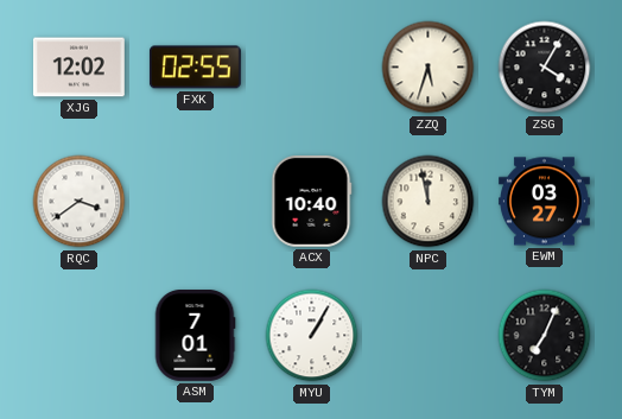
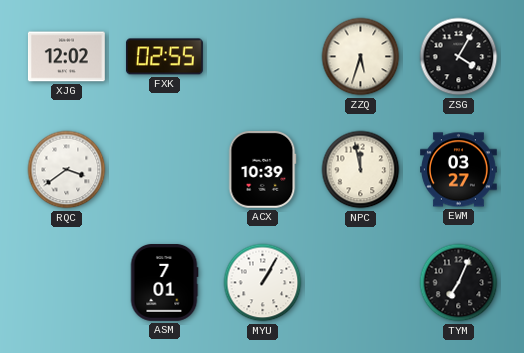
ACX: 10:40 -> 10:39 (263, 169)
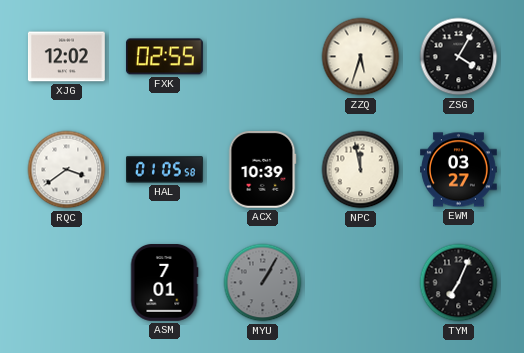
HAL: none -> 01:05 (165, 170)
MYU dial: white -> grey (263, 283)
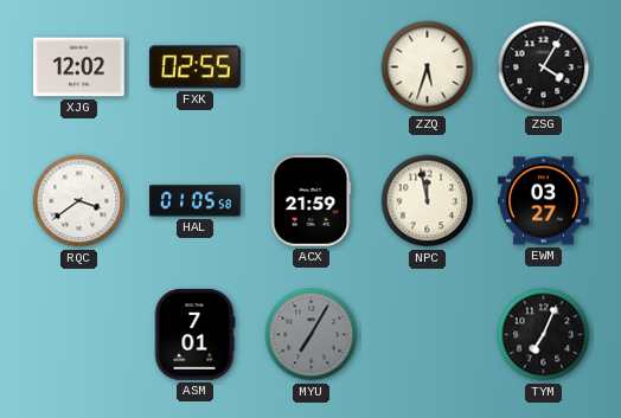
ACX: 10:39 -> 21:59 (312, 200)
MYU: 1:05 -> 7:05 (312, 335)
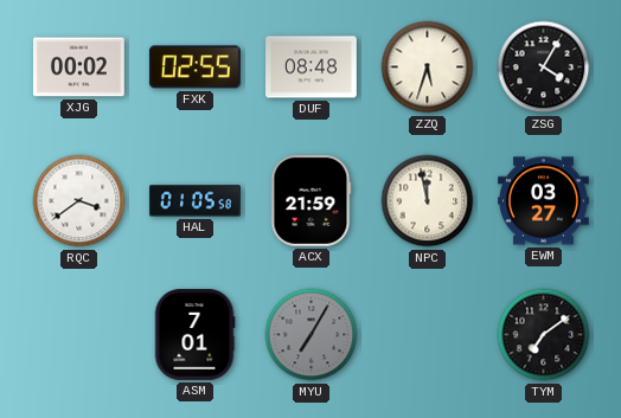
XJG: 12:02 -> 00:02 (78, 67)
DUF: none -> 08:48 (312, 67)
TYM: 7:04 -> 7:09 (544, 335)
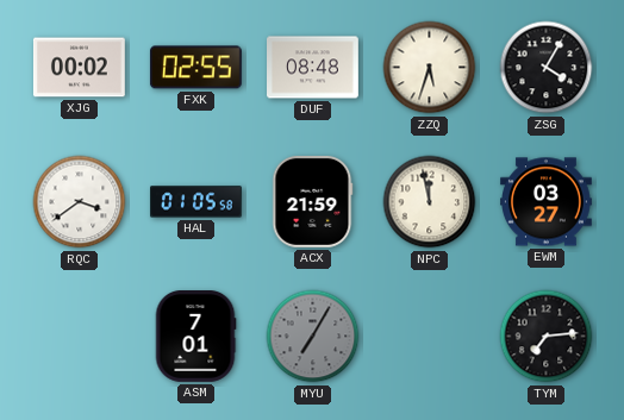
TYM: 7:09 -> 7:14 (547, 337)
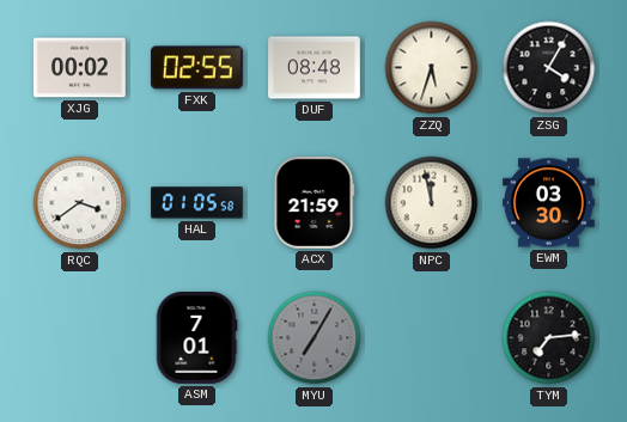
EWM: 03:27 -> 03:30 (549, 203)
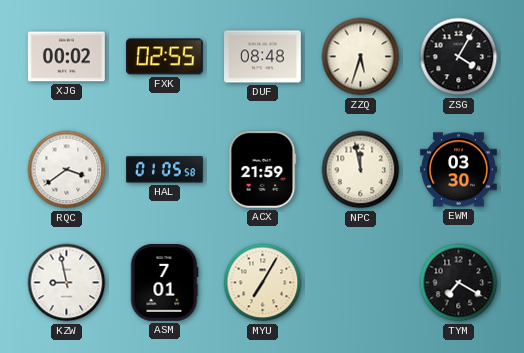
KZW: none -> 8:58 (67, 283)
MYU dial: grey -> cream (263, 283)
TYM: 7:14 -> 7:20 (459, 283)
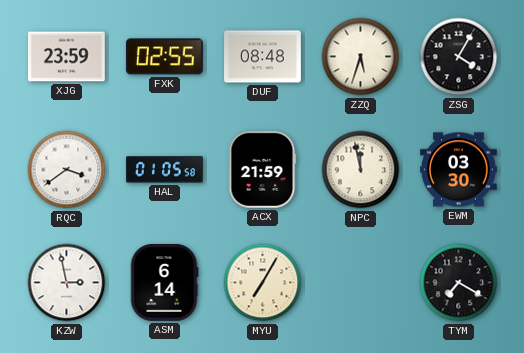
XJG: 00:02 -> 23:59 (66, 57)
KZW: 8:58 -> 2:58 (67, 283)
ASM: 7:01 -> 6:14 (164, 283)
